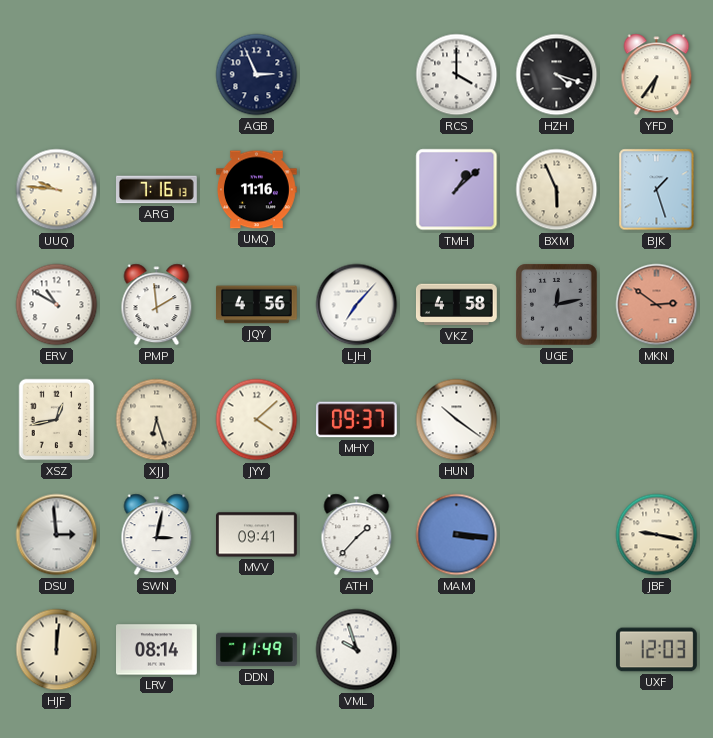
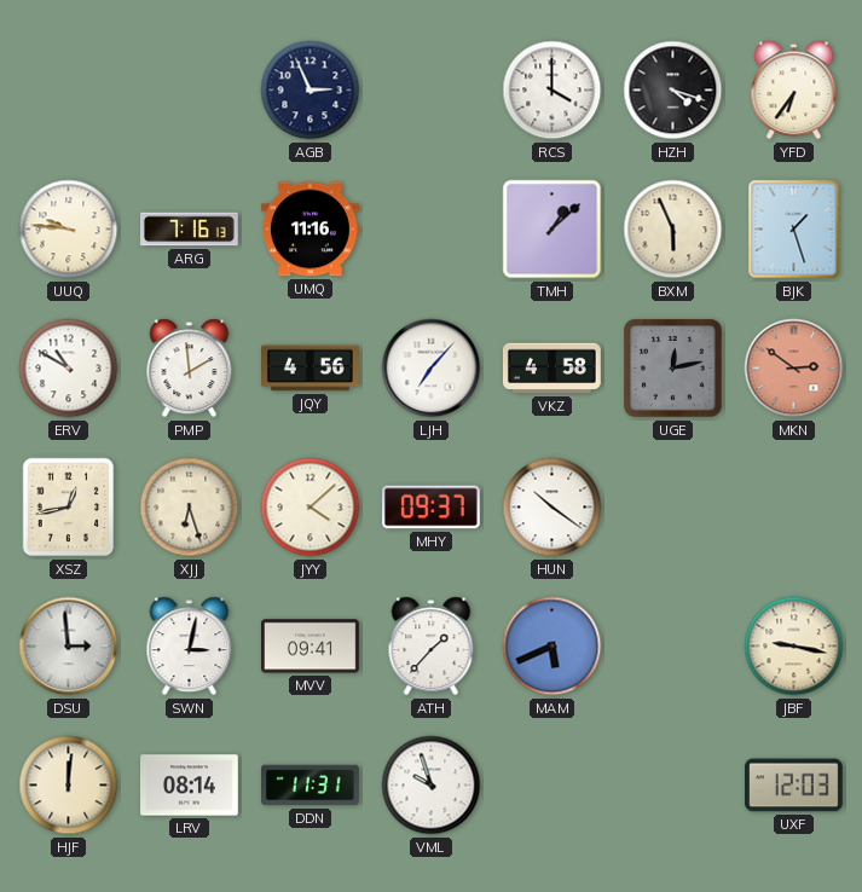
MAM: 3:16 -> 5:41 (553, 647)
DDN: 11:49 -> 11:31 (311, 786)
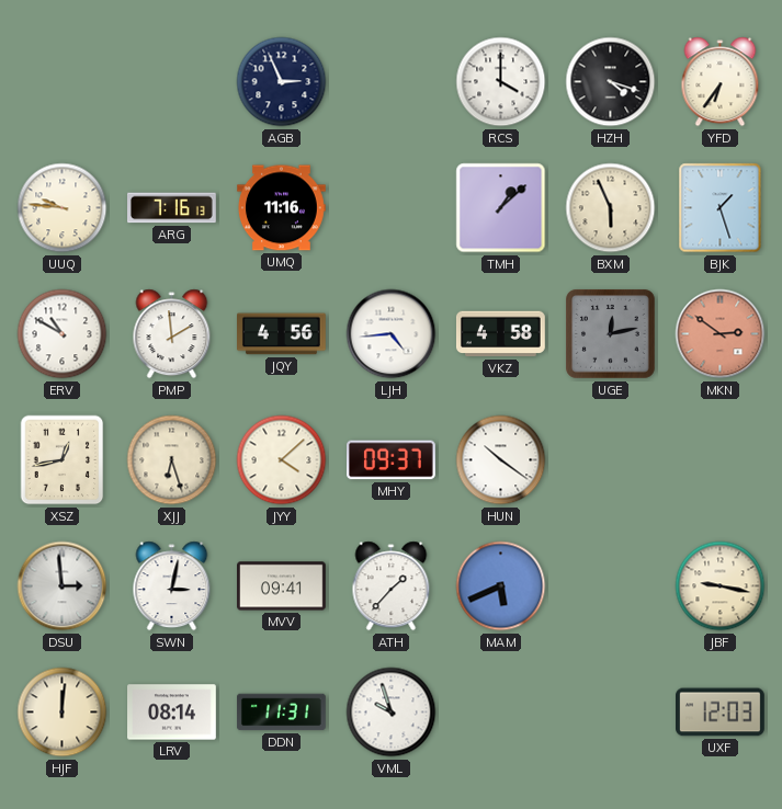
LJH: 7:07 -> 4:44 (392, 334)
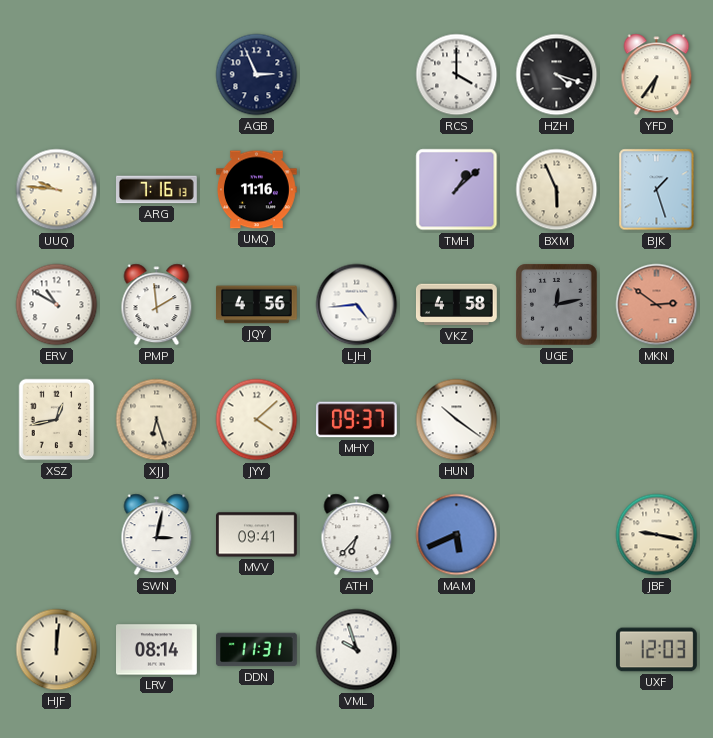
DSU: 2:59 -> none (63, 586)
ATH: 1:37 -> 6:37 (357, 535)
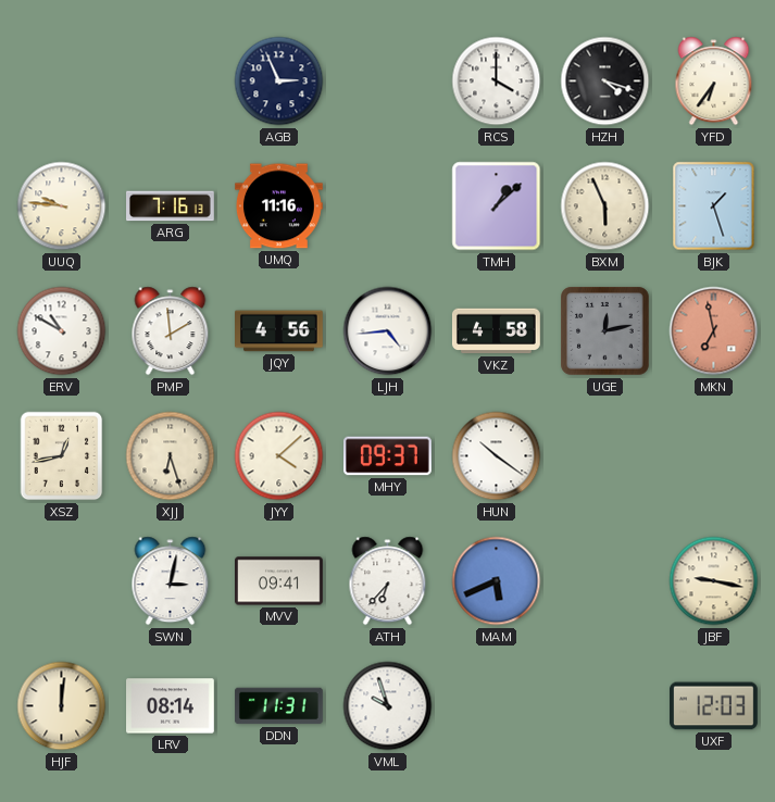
MKN: 2:51 -> 6:58 (714, 331)
